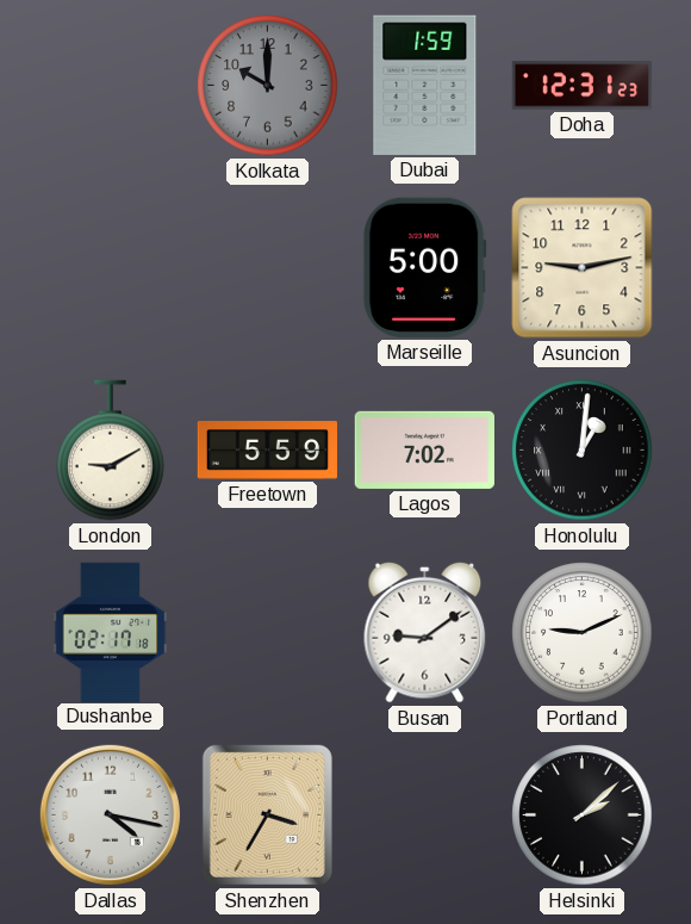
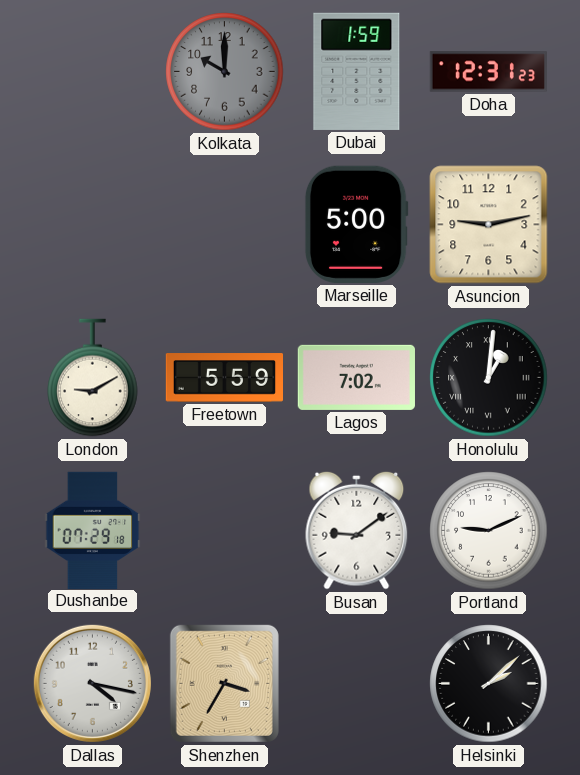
Dushanbe: 02:17 -> 07:29 (93, 530)
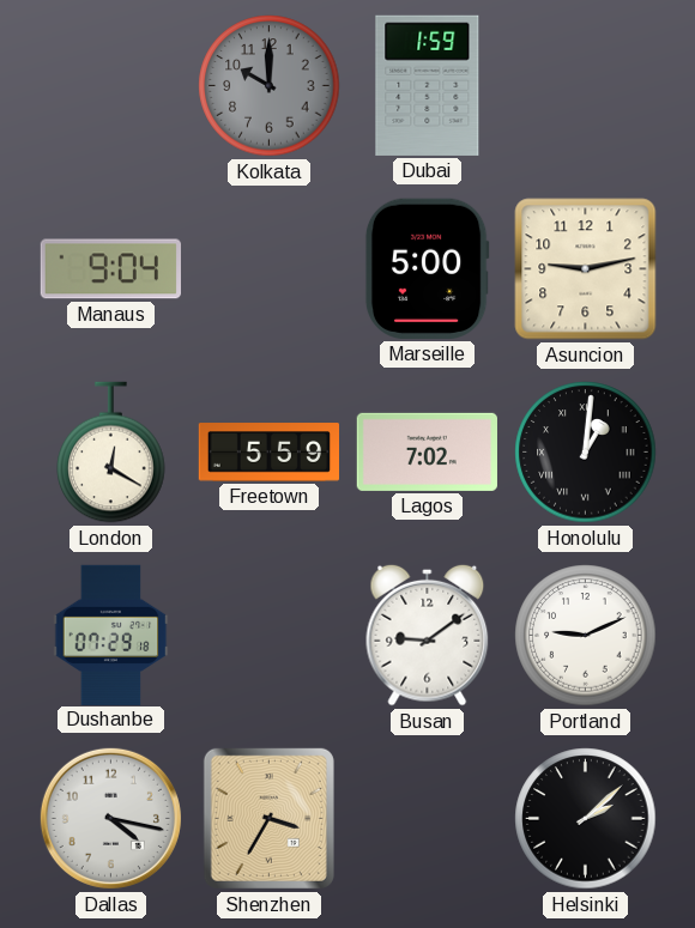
Doha: 12:31 -> none (488, 72)
Manaus: none -> 9:04 (110, 269)
London: 9:10 -> 12:20 (111, 453)
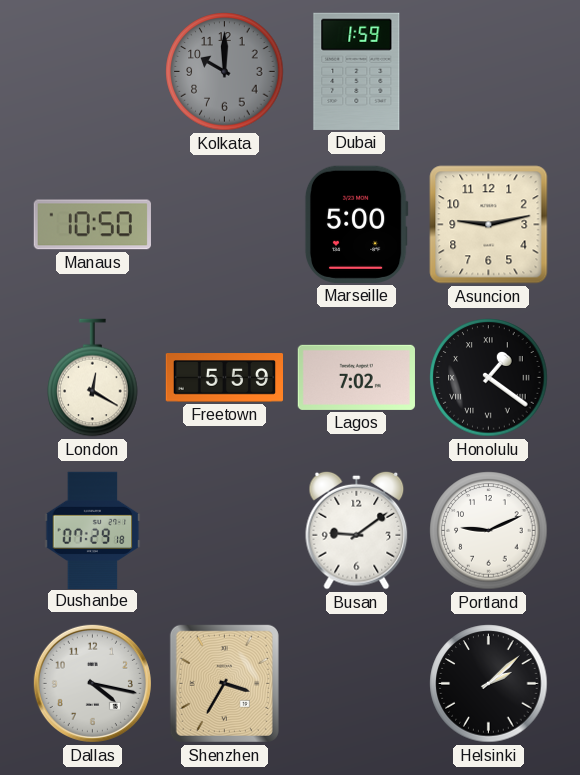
Manaus: 9:04 -> 10:50 (92, 225)
Honolulu: 1:01 -> 1:21 (489, 378)
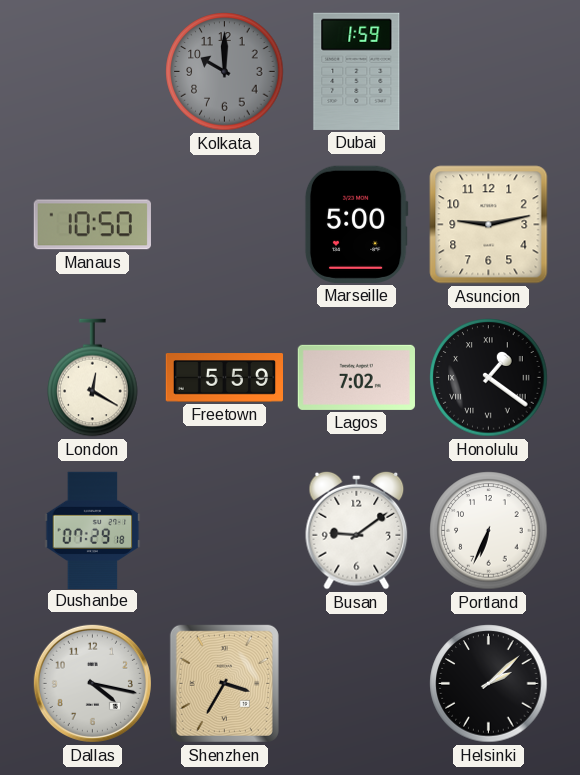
Portland: 9:11 -> 6:34 (489, 531)
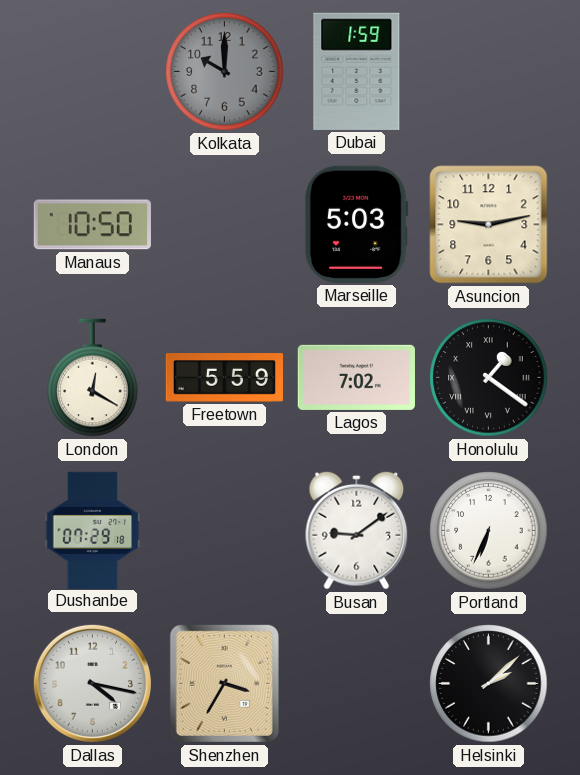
Marseille: 5:00 -> 5:03 (356, 224)
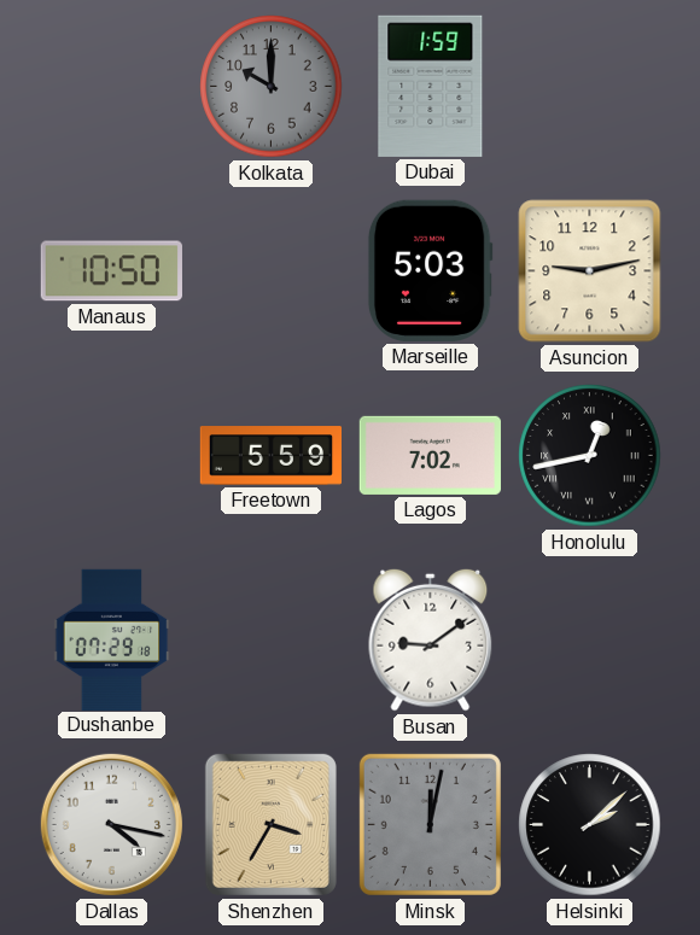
London: 12:20 -> none (93, 378)
Honolulu: 1:21 -> 12:43 (590, 456)
Portland: 6:34 -> none (489, 531)
Minsk: none -> 12:02 (430, 824)
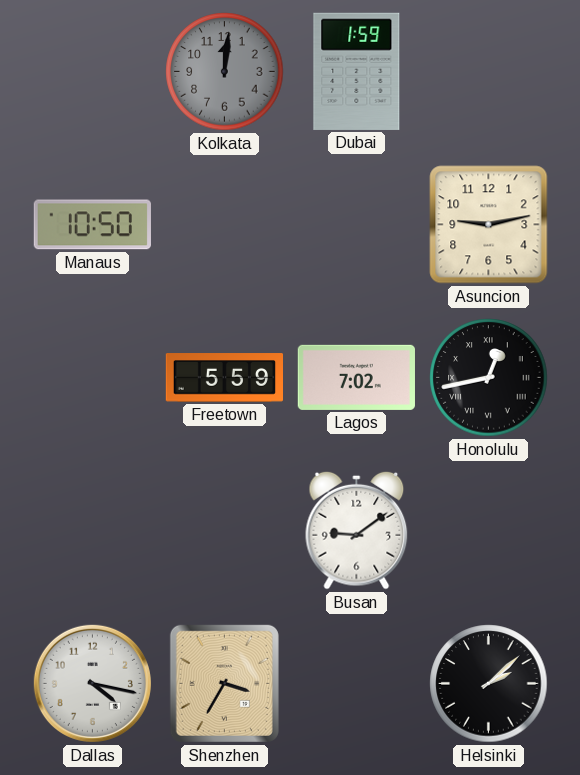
Kolkata: 10:00 -> 12:01 (225, 72)
Marseille: 5:03 -> none (430, 270)
Dushanbe: 07:29 -> none (112, 639)
Minsk: 12:02 -> none (430, 824)
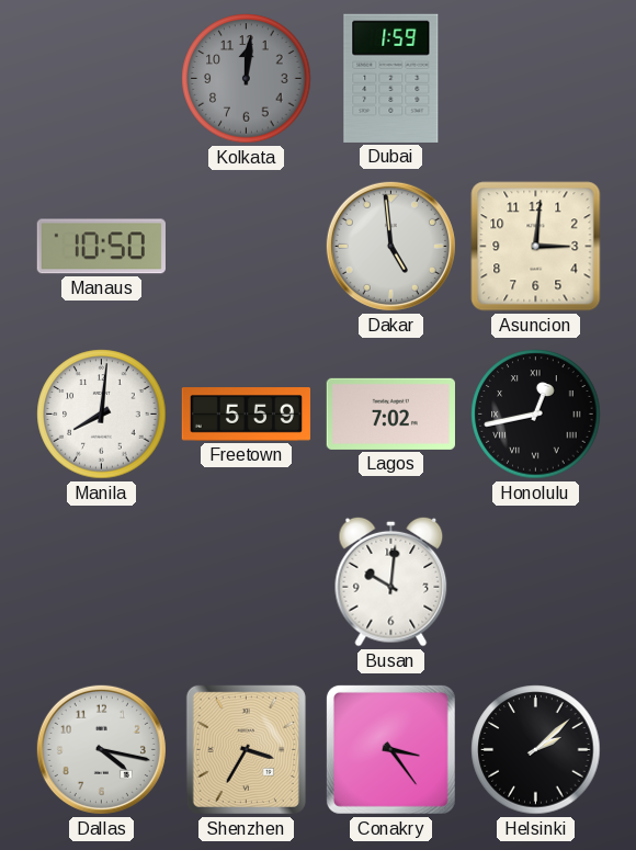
Dakar: none -> 4:59 (390, 246)
Asuncion: 9:13 -> 3:01 (536, 247)
Manila: none -> 8:01 (102, 415)
Busan: 9:09 -> 10:01 (391, 581)
Conakry: none -> 3:24 (390, 749)
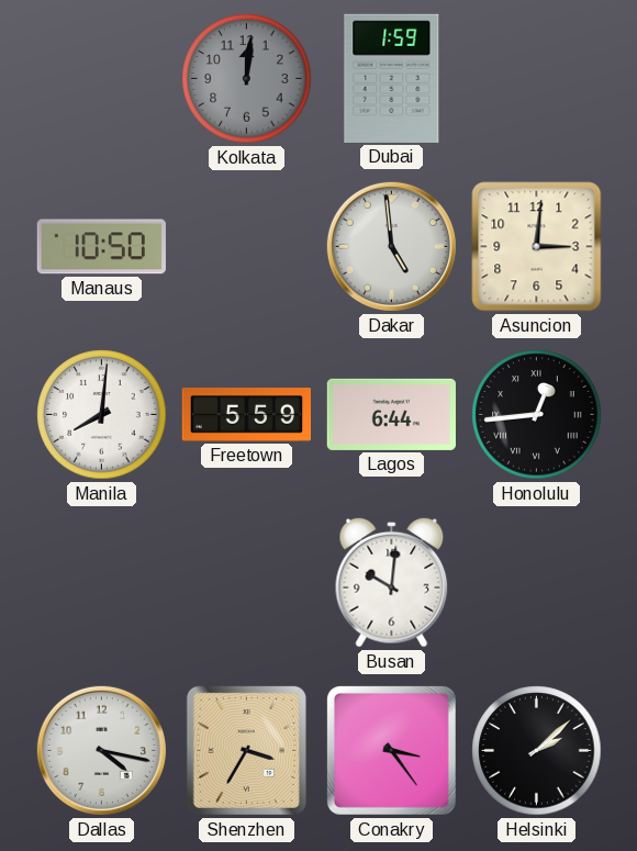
Lagos: 7:02 -> 6:44 (391, 414)
Honolulu: 12:43 -> 12:44 (537, 415)
